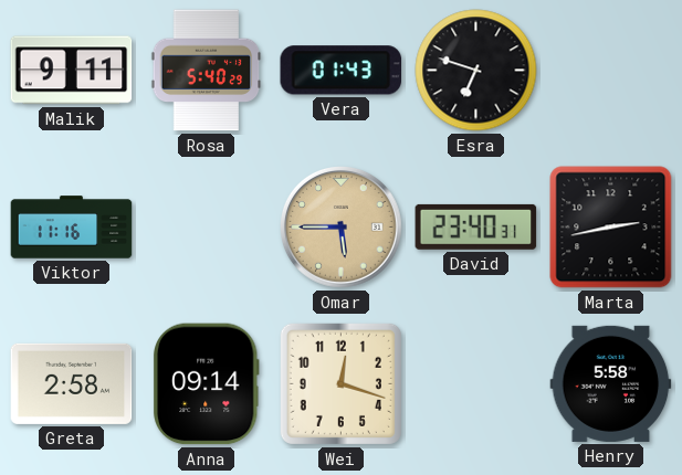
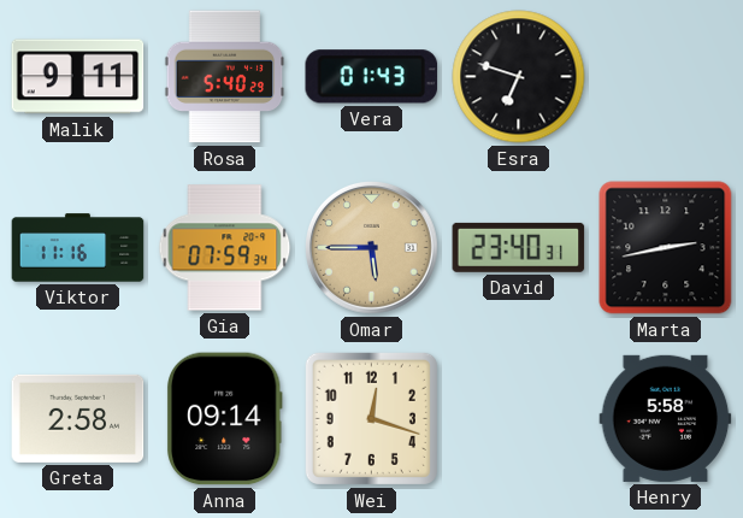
Gia: none -> 07:59 (225, 248)
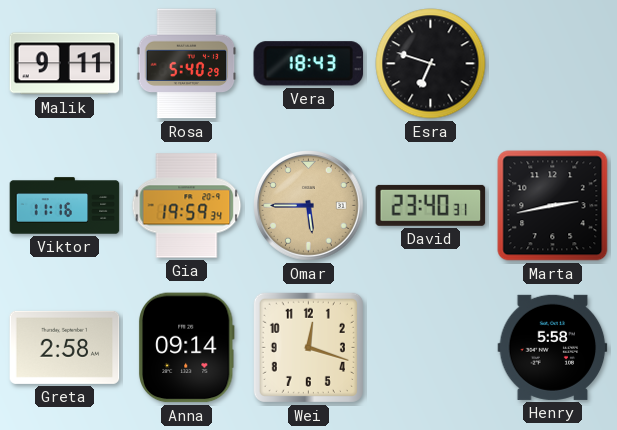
Vera: 01:43 -> 18:43 (309, 64)
Gia: 07:59 -> 19:59 (187, 206)
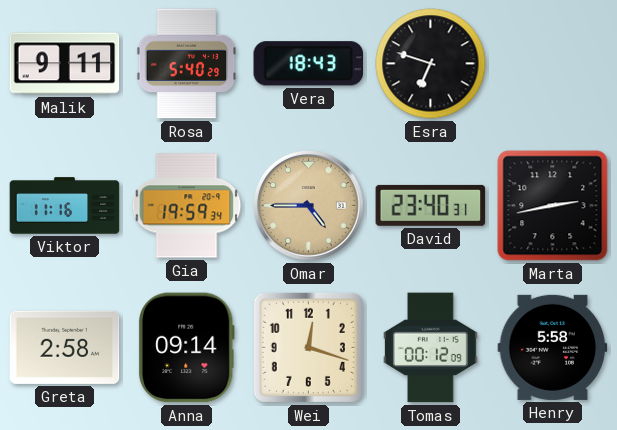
Omar: 5:45 -> 4:45 (309, 206)
Tomas: none -> 00:12 (431, 348)
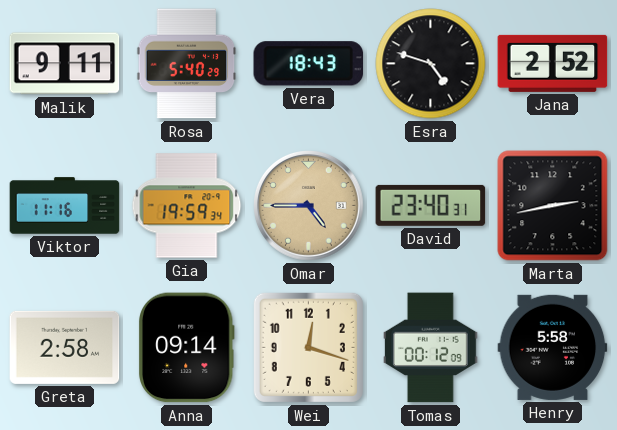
Esra: 6:48 -> 4:48 (431, 64)
Jana: none -> 2:52 (553, 63)
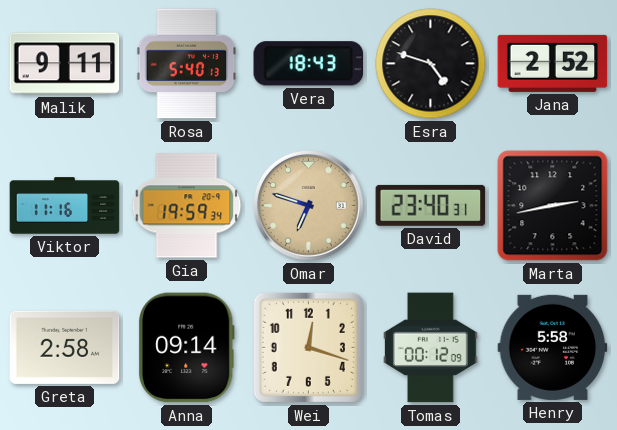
Rosa: 5:40:29 -> 5:40:13 (187, 64)
Omar: 4:45 -> 6:48 (309, 206)
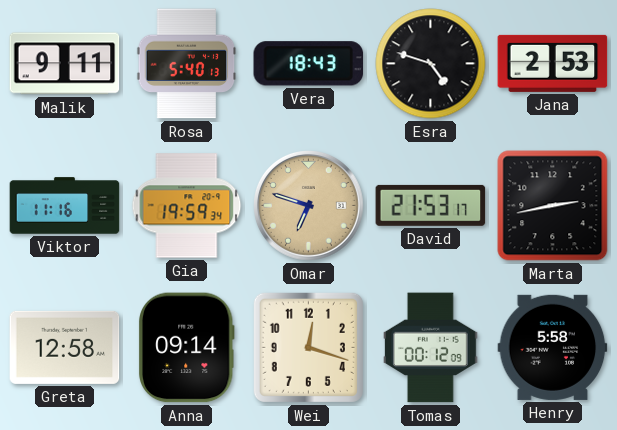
Jana: 2:52 -> 2:53 (553, 63)
David: 23:40 -> 21:53 (431, 205)
Greta: 2:58 -> 12:58 (65, 347)
